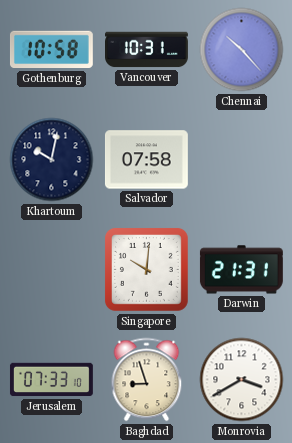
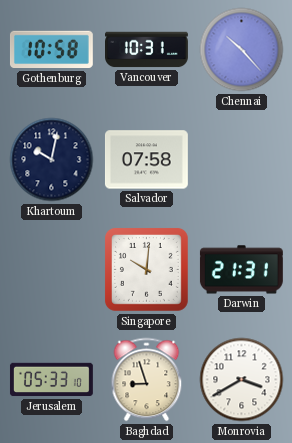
Jerusalem: 07:33 -> 05:33 (51, 380)
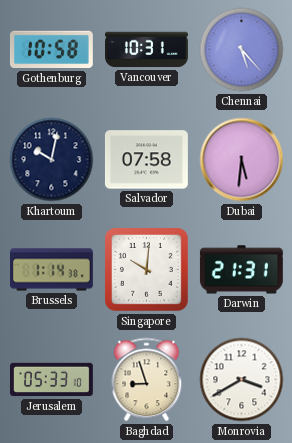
Chennai: 10:23 -> 5:23 (242, 50)
Dubai: none -> 5:31 (242, 160)
Brussels: none -> 1:14 (52, 270)
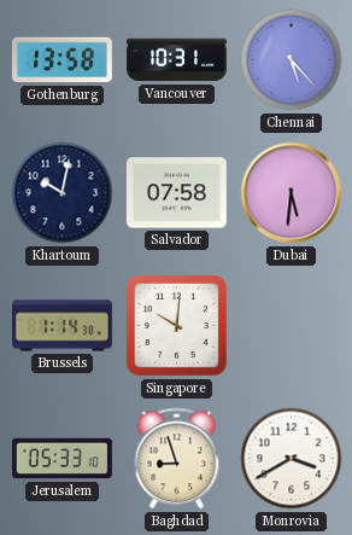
Gothenburg: 10:58 -> 13:58 (61, 60)
Darwin: 21:31 -> none (241, 270)
